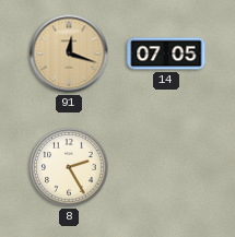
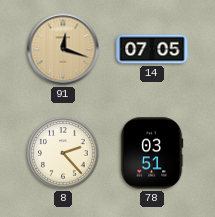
8: 2:25 -> 2:23 (63, 153)
78: none -> 03:51 (152, 153)
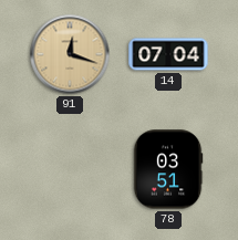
14: 07:05 -> 07:04 (168, 54)
8: 2:23 -> none (63, 153)
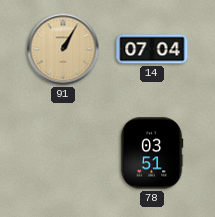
91: 12:18 -> 1:05 (63, 49)
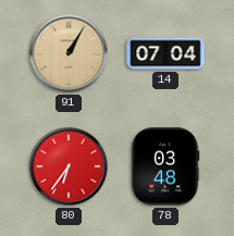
80: none -> 6:36 (69, 166)
78: 03:51 -> 03:48 (165, 166)
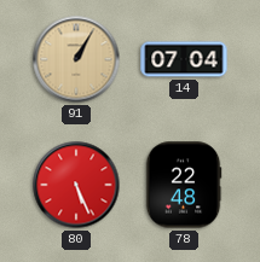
80: 6:36 -> 5:26 (76, 185)
78: 03:48 -> 22:48 (184, 185)
